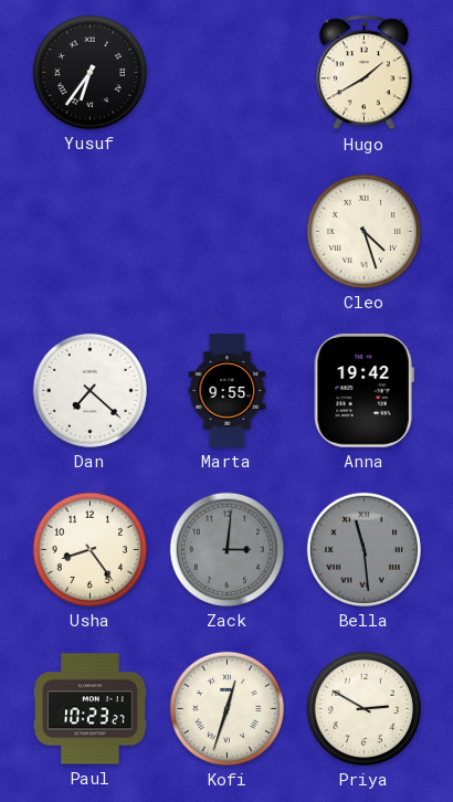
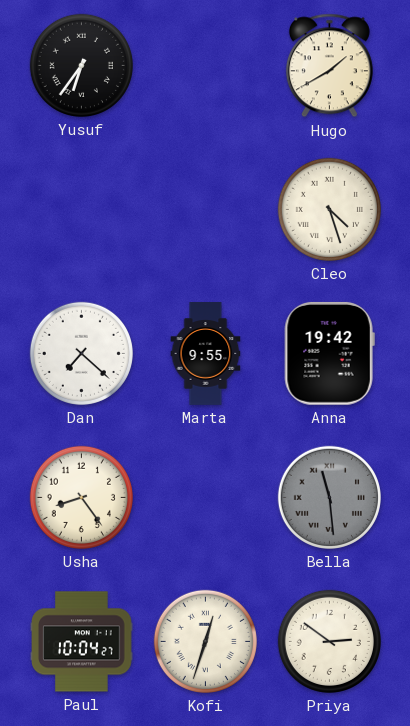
Zack: 3:01 -> none (227, 549)
Paul: 10:23 -> 10:04 (82, 642)
Priya: 2:50 -> 2:51 (329, 641)
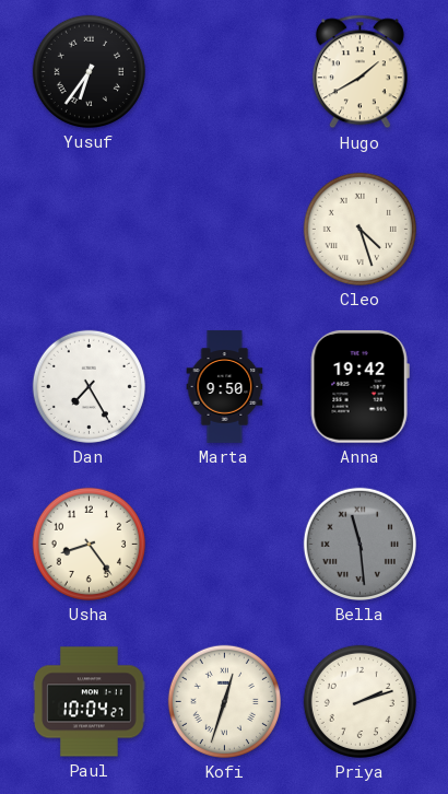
Dan: 7:22 -> 7:25 (89, 386)
Marta: 9:55 -> 9:50 (225, 387)
Priya: 2:51 -> 2:12 (359, 701)
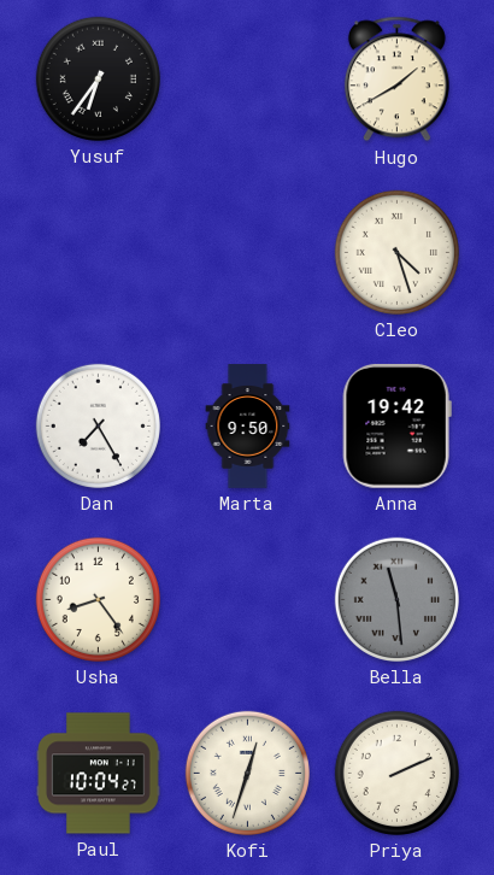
Priya: 2:12 -> 2:11 (396, 773)
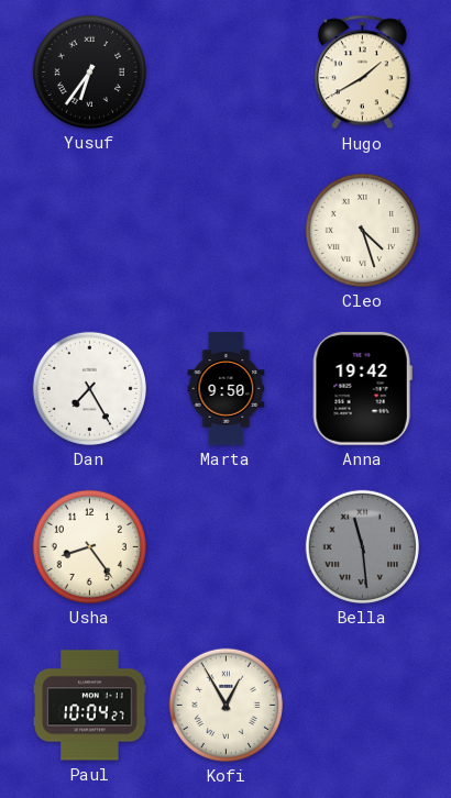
Kofi: 12:33 -> 12:55 (226, 705)
Priya: 2:11 -> none (396, 773)
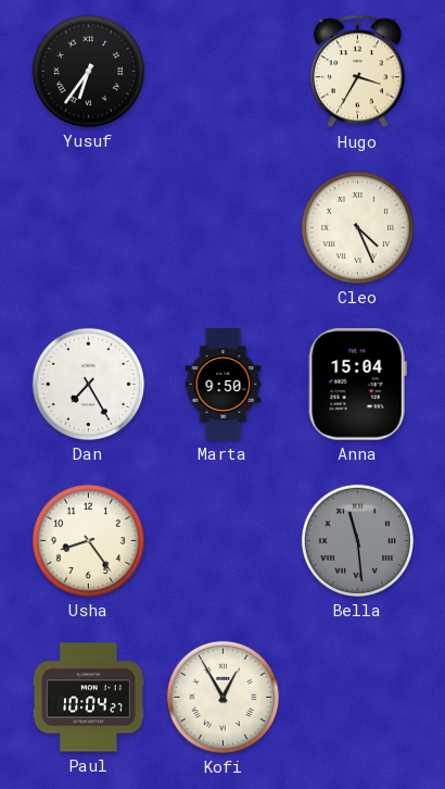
Hugo: 1:40 -> 3:35 (357, 72)
Cleo: 4:27 -> 4:26 (357, 227)
Anna: 19:42 -> 15:04 (357, 384)
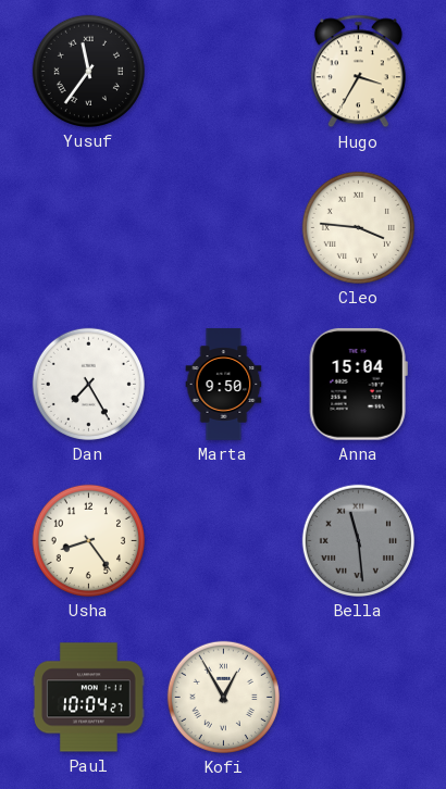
Yusuf: 6:36 -> 11:36 (88, 71)
Cleo: 4:26 -> 3:46 (358, 227)
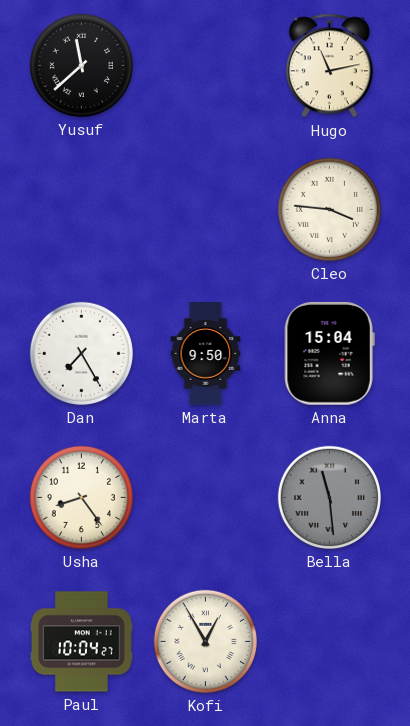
Yusuf: 11:36 -> 11:38 (81, 65)
Hugo: 3:35 -> 11:13 (329, 66)
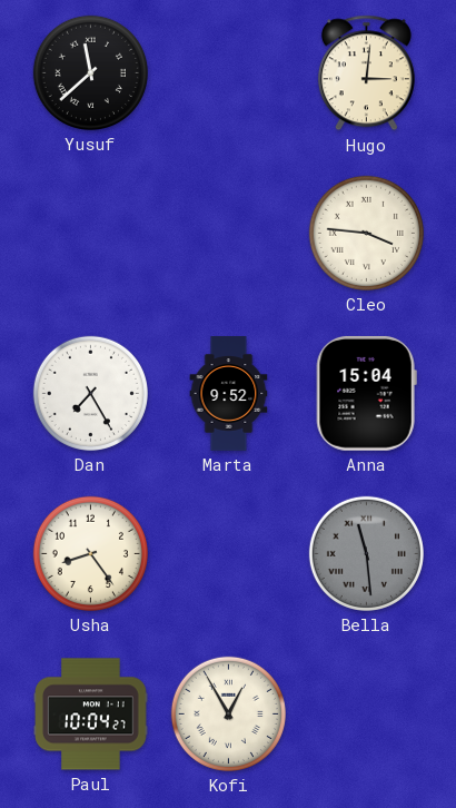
Hugo: 11:13 -> 3:01 (366, 73)
Marta: 9:50 -> 9:52 (229, 394)
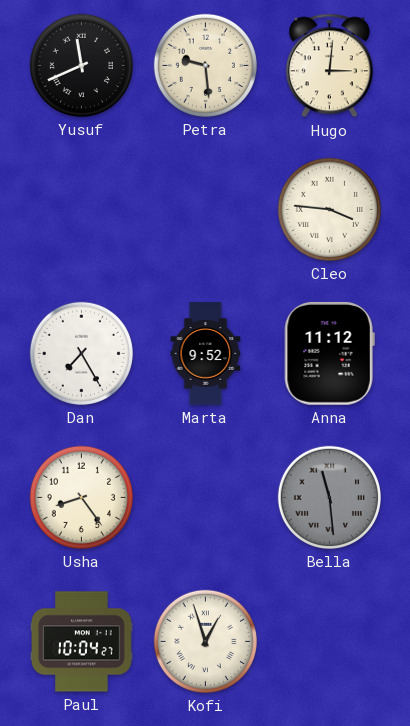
Yusuf: 11:38 -> 11:41 (81, 65)
Petra: none -> 9:29 (205, 65)
Anna: 15:04 -> 11:12 (329, 353)
Kofi: 12:55 -> 12:57 (205, 641)
